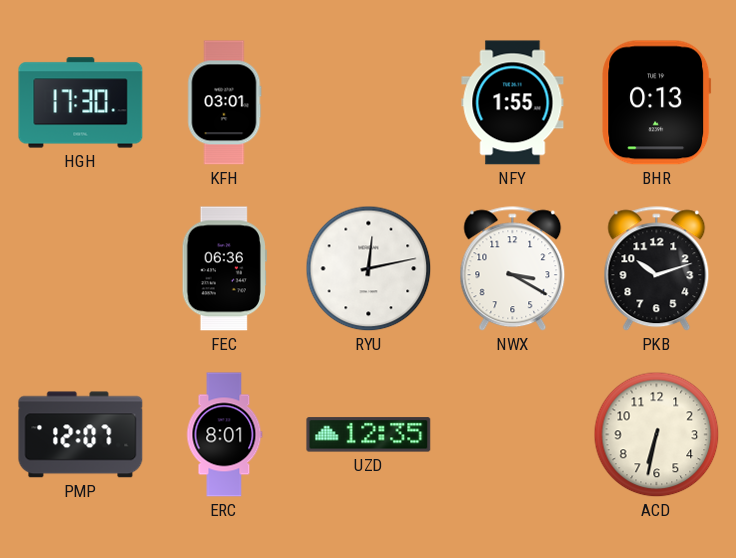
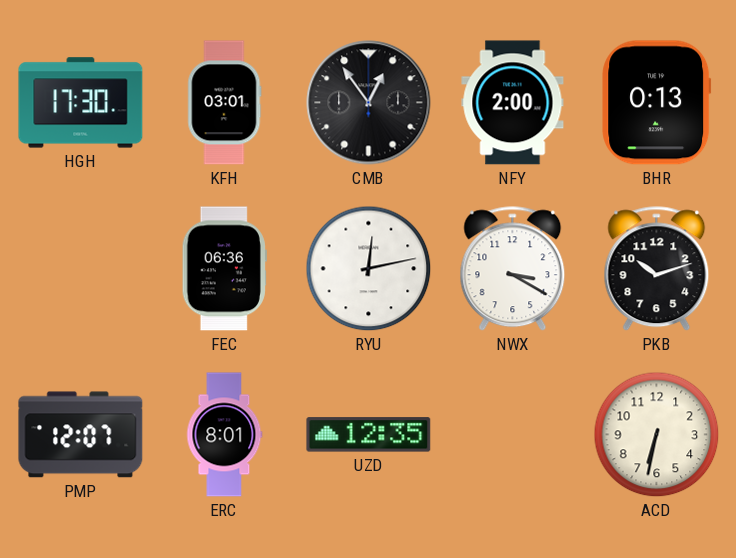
CMB: none -> 12:54 (369, 103)
NFY: 1:55 -> 2:00 (513, 103)
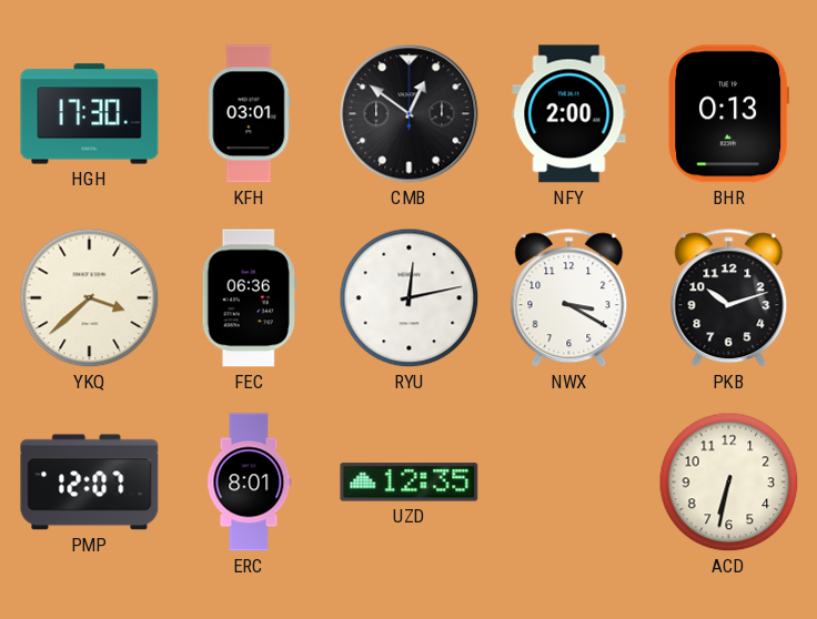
CMB: 12:54 -> 12:51 (410, 114)
YKQ: none -> 3:38 (90, 298)
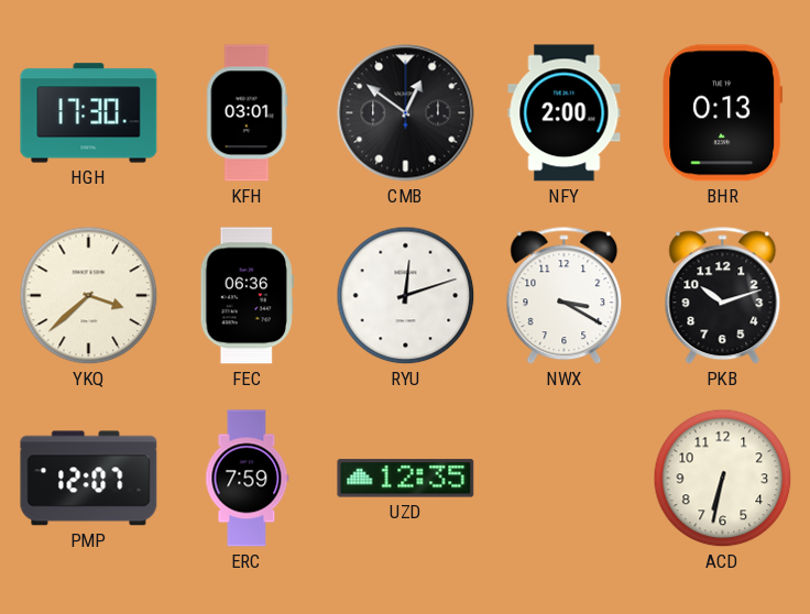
RYU: 12:13 -> 12:12 (406, 296)
ERC: 8:01 -> 7:59 (248, 479)
